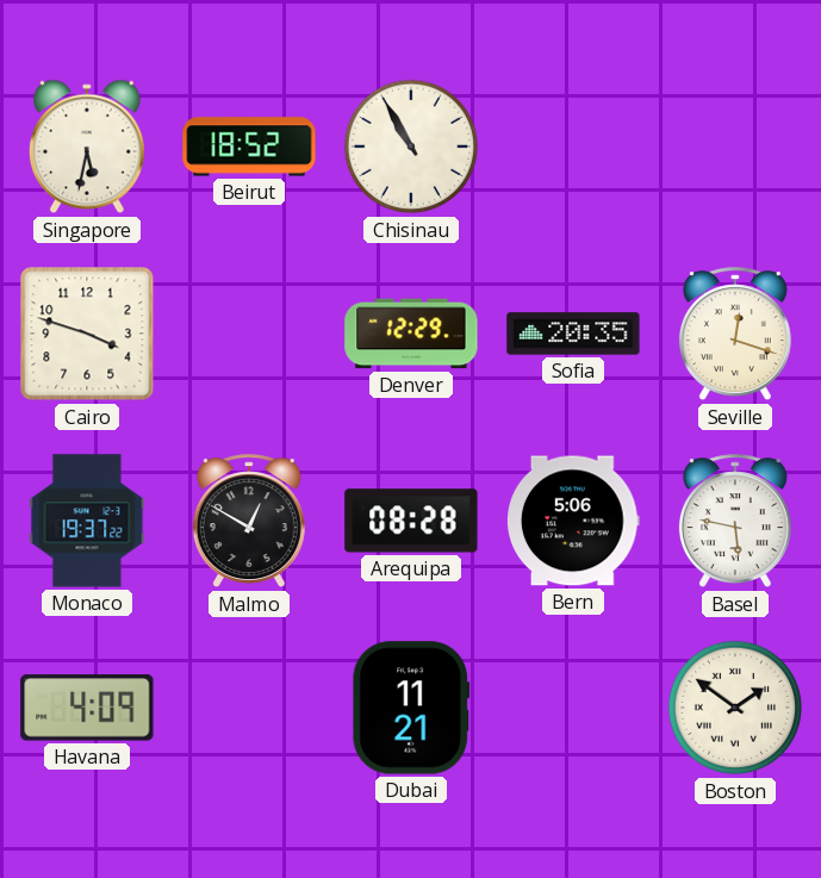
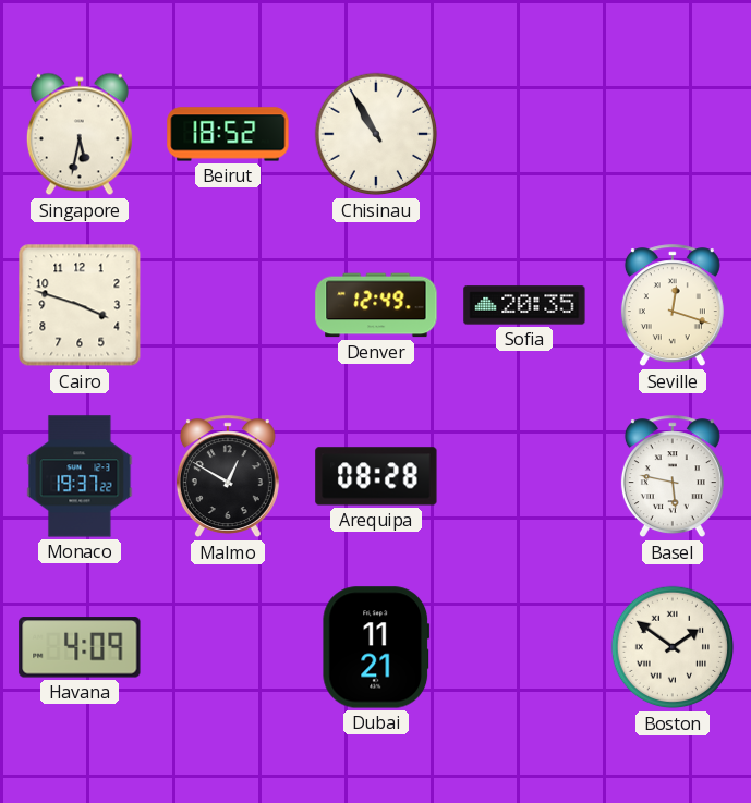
Denver: 12:29 -> 12:49 (376, 305)
Bern: 5:06 -> none (574, 521)
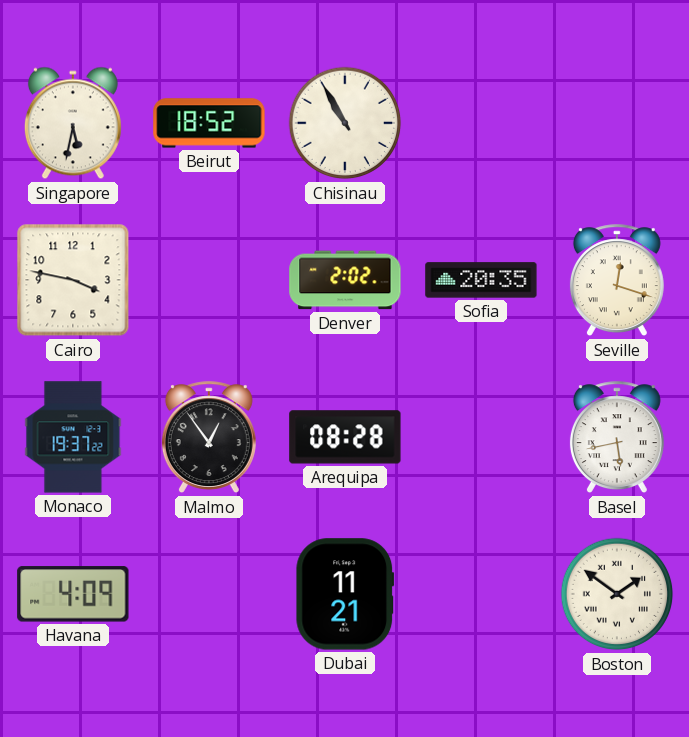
Cairo: 3:48 -> 3:47 (73, 280)
Denver: 12:49 -> 2:02 (345, 280)
Malmo: 12:50 -> 12:54 (209, 438)
Basel: 5:47 -> 5:43 (617, 438)
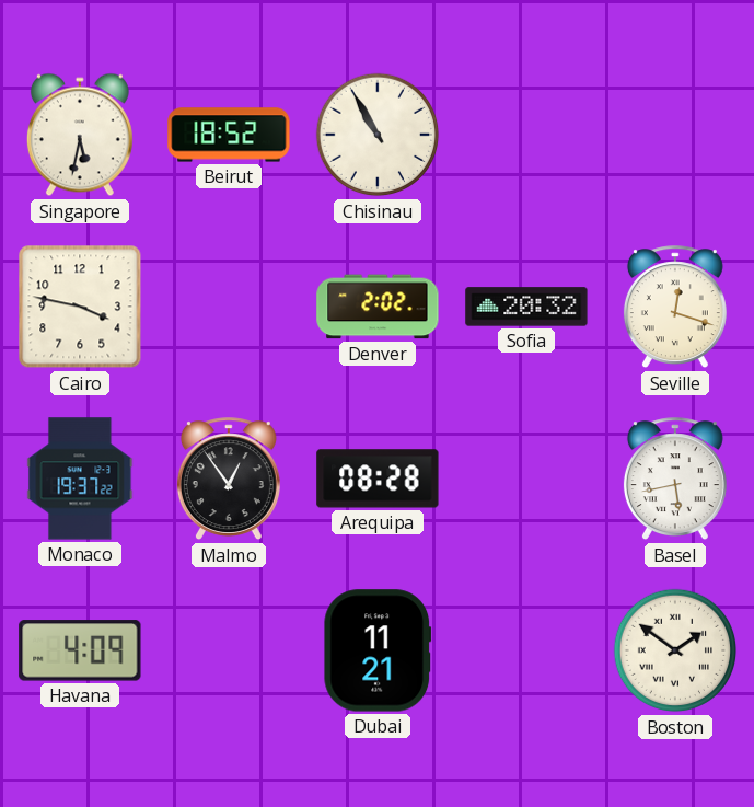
Sofia: 20:35 -> 20:32 (526, 307)
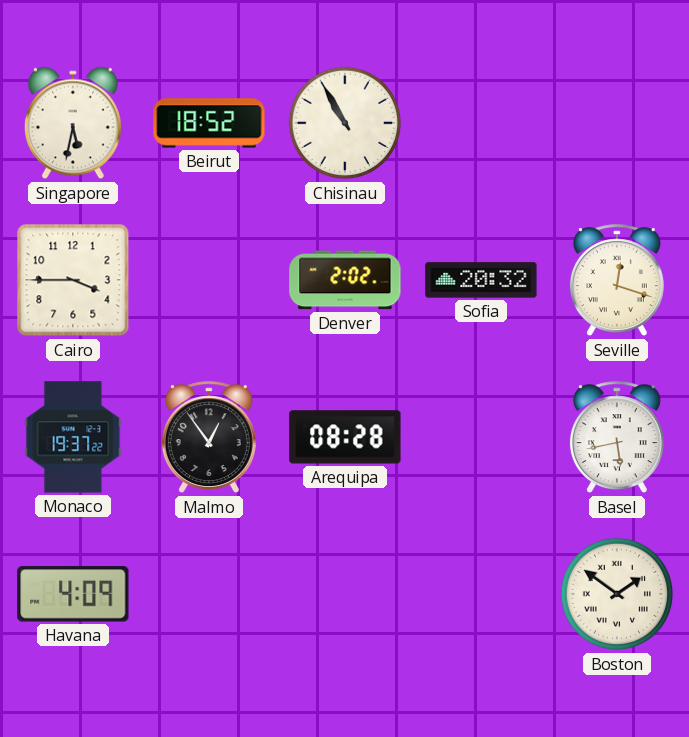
Cairo: 3:47 -> 3:45 (73, 280)
Dubai: 11:21 -> none (378, 650)
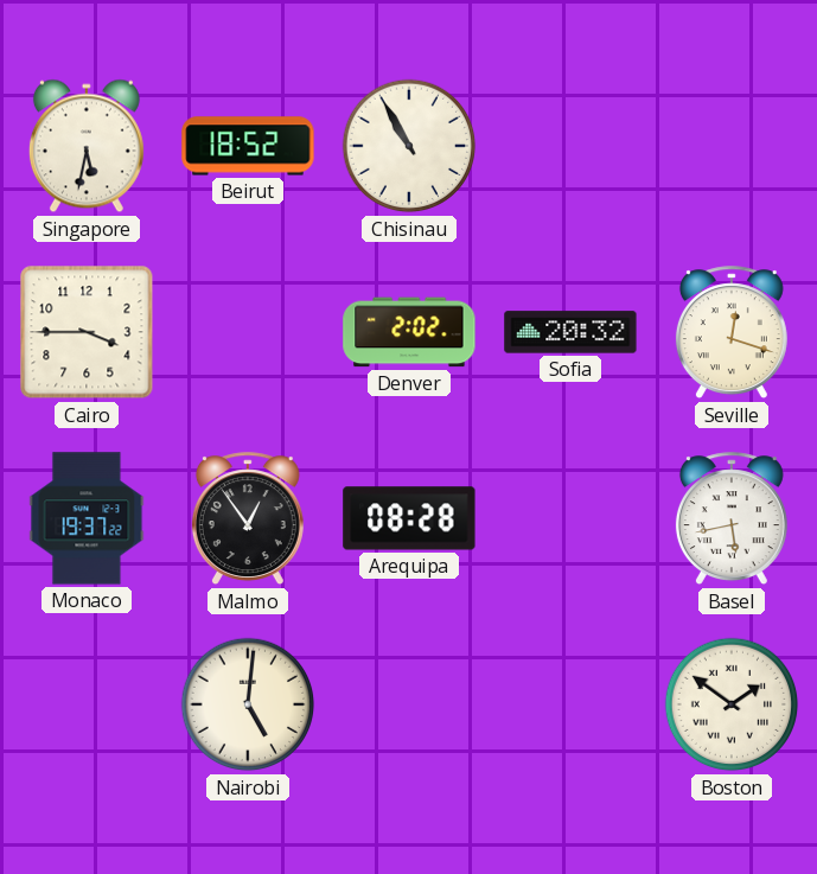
Havana: 4:09 -> none (73, 594)
Nairobi: none -> 5:01 (248, 704)
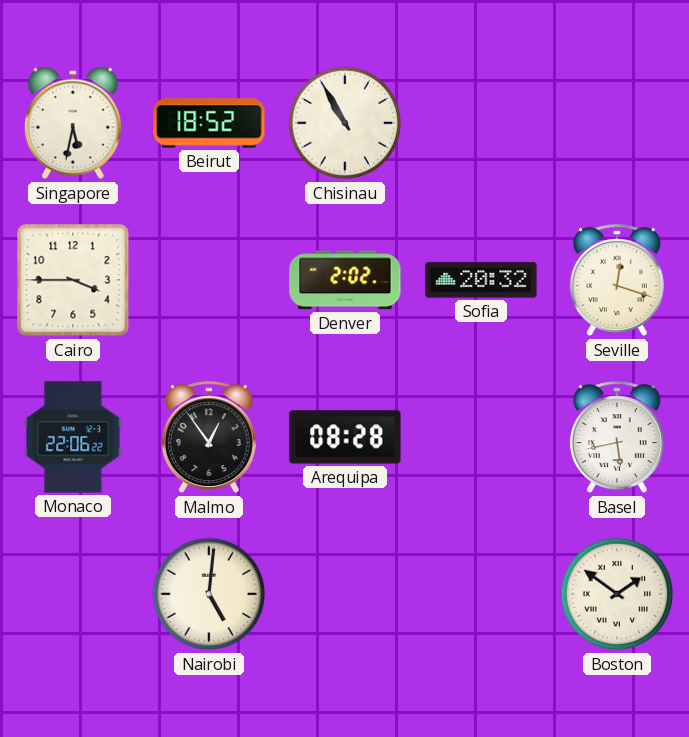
Monaco: 19:37 -> 22:06 (73, 437)
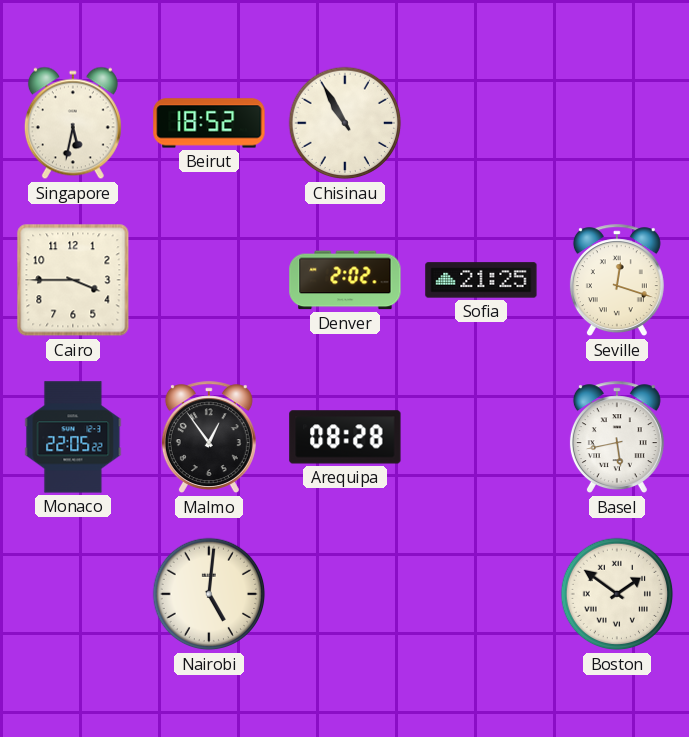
Sofia: 20:32 -> 21:25 (481, 280)
Monaco: 22:06 -> 22:05 (73, 437)
